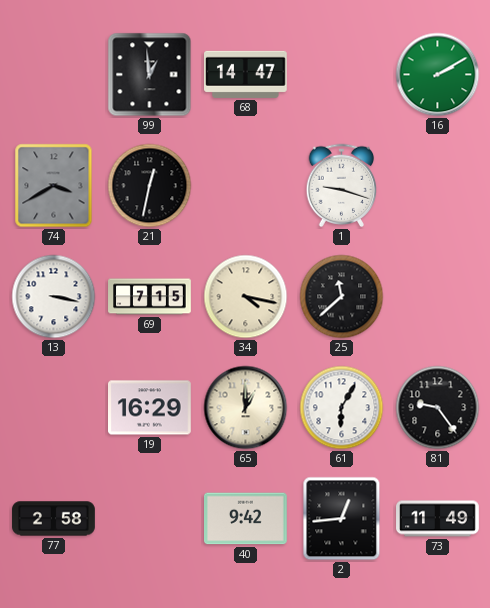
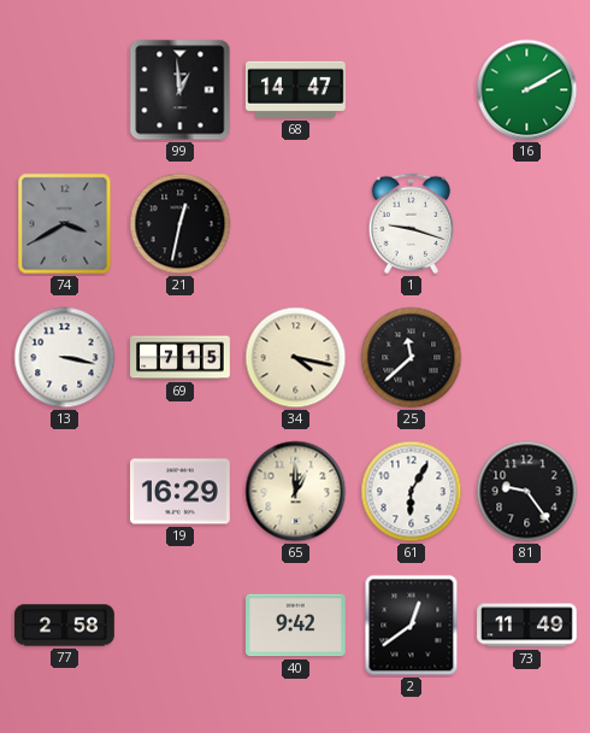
2: 12:44 -> 12:39 (412, 626)
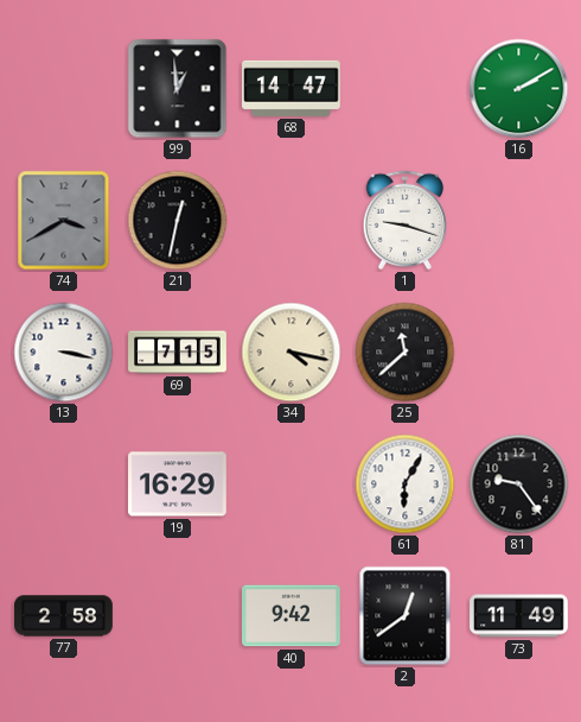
65: 1:00 -> none (296, 492)
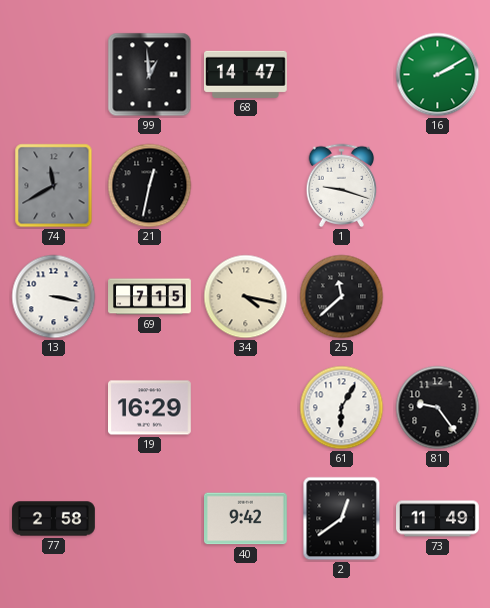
74: 3:40 -> 11:40 (54, 186)
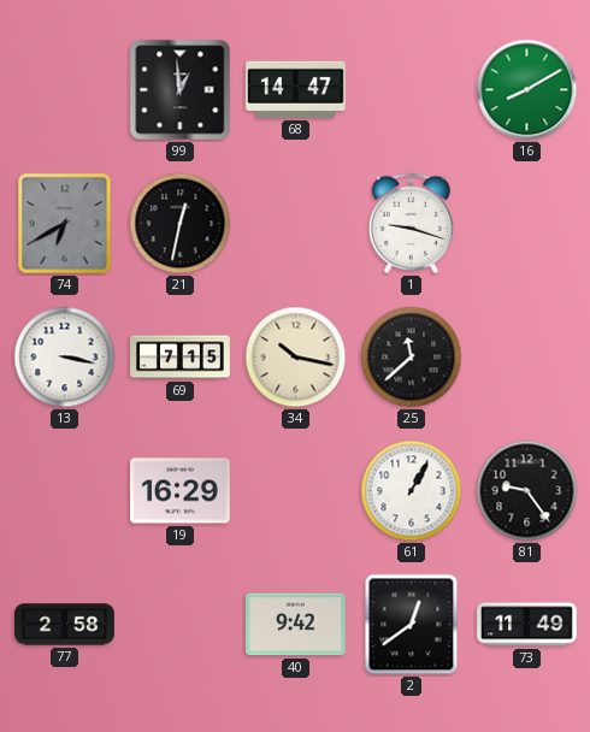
16: 2:10 -> 8:10 (527, 90)
74: 11:40 -> 6:40 (65, 224)
34: 4:17 -> 10:17 (296, 358)
61: 6:05 -> 1:05 (412, 491)
